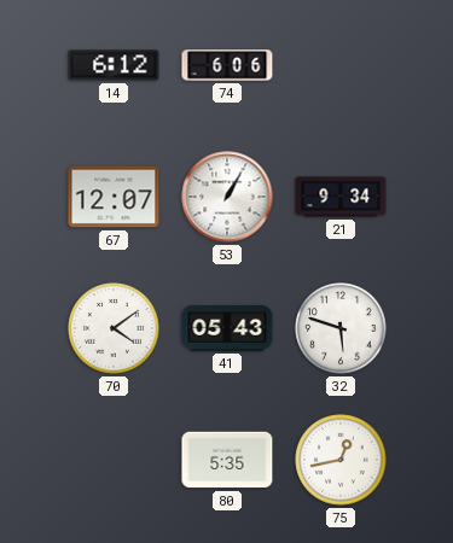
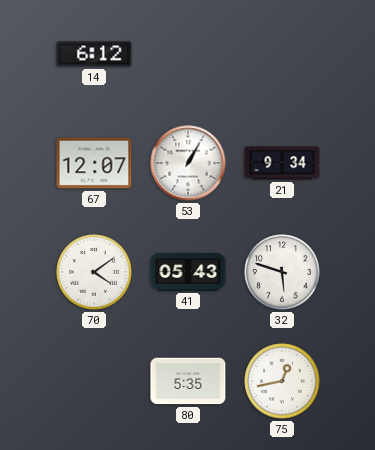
74: 6:06 -> none (227, 65)
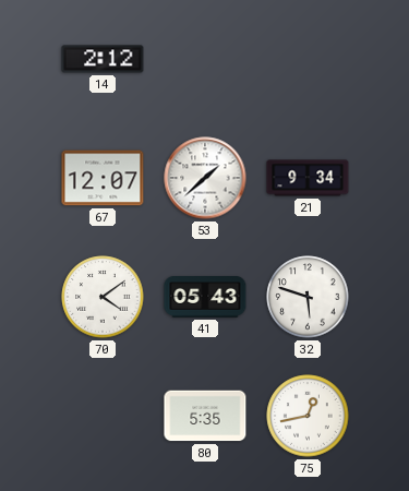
14: 6:12 -> 2:12 (103, 59)
53: 1:05 -> 1:38 (205, 178)
